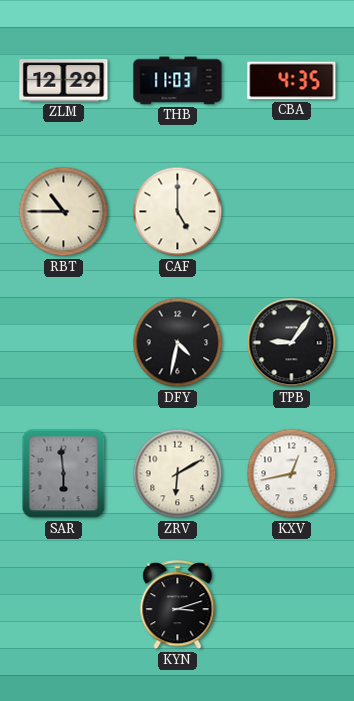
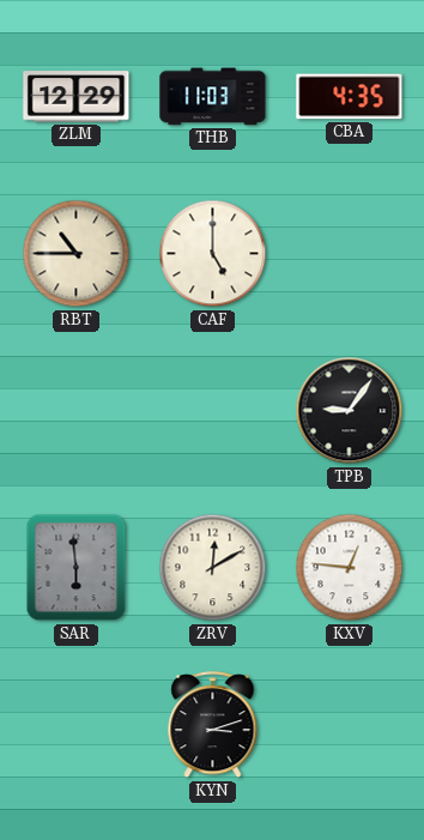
DFY: 4:32 -> none (178, 343)
ZRV: 6:10 -> 12:10 (213, 568)
KXV: 12:43 -> 12:46 (350, 568)
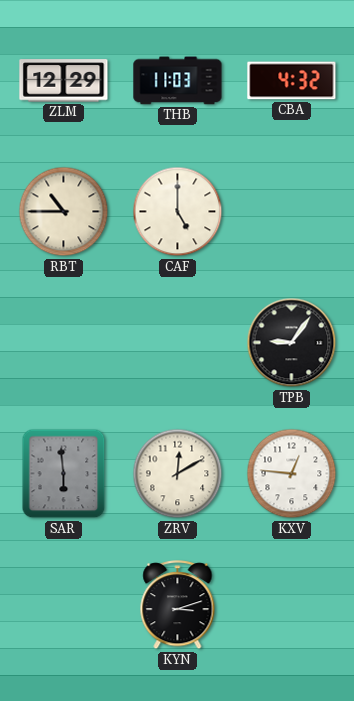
CBA: 4:35 -> 4:32 (292, 81)
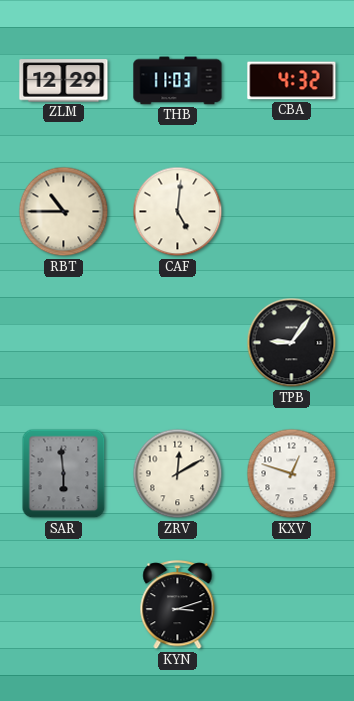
CAF: 5:00 -> 5:01 (178, 212)
KXV: 12:46 -> 12:48 (292, 474)
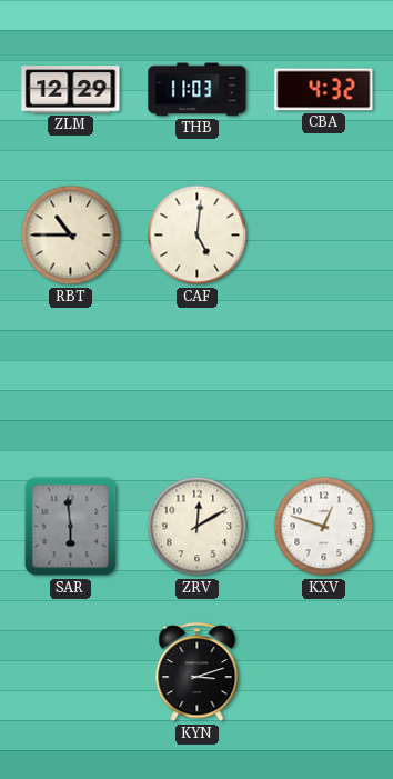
TPB: 9:06 -> none (292, 343)
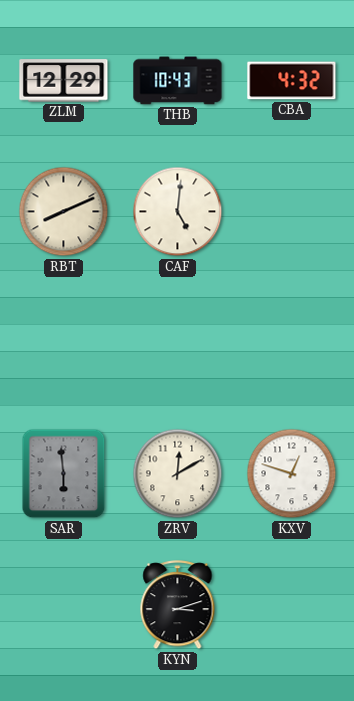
THB: 11:03 -> 10:43 (178, 81)
RBT: 10:45 -> 8:11 (64, 212)
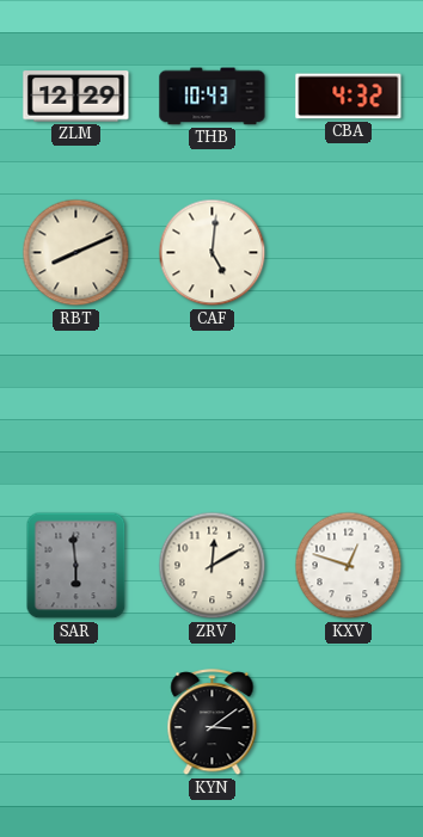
KYN: 3:12 -> 3:09 (213, 722)
